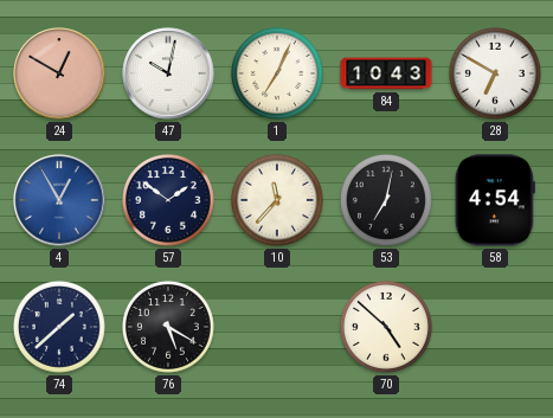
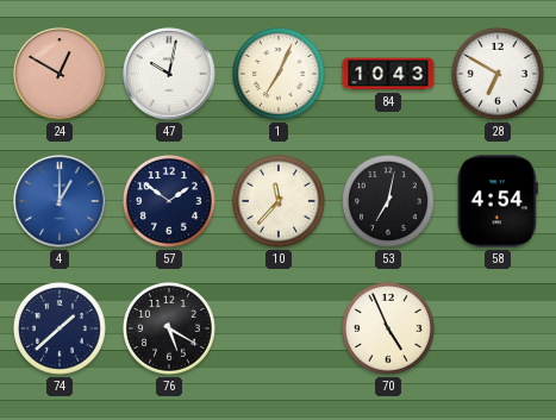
4: 12:55 -> 1:00 (60, 201)
70: 4:52 -> 4:56 (388, 328)
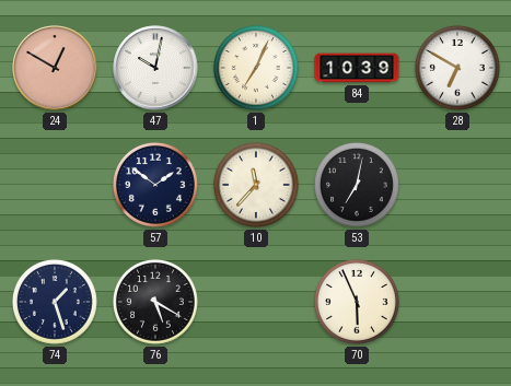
84: 10:43 -> 10:39 (357, 68)
4: 1:00 -> none (60, 201)
58: 4:54 -> none (498, 201)
74: 1:38 -> 1:27 (55, 302)
70: 4:56 -> 5:56 (357, 302)
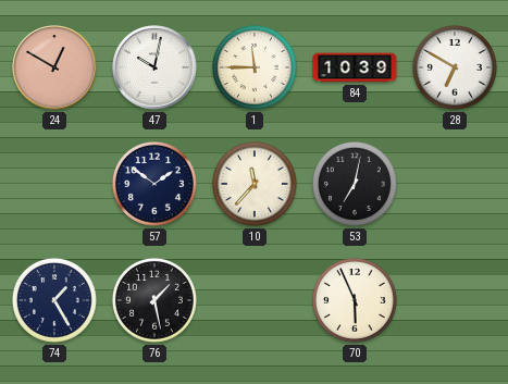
1: 7:04 -> 11:45 (255, 67)
74: 1:27 -> 1:25 (54, 300)
76: 5:20 -> 1:28 (154, 300)
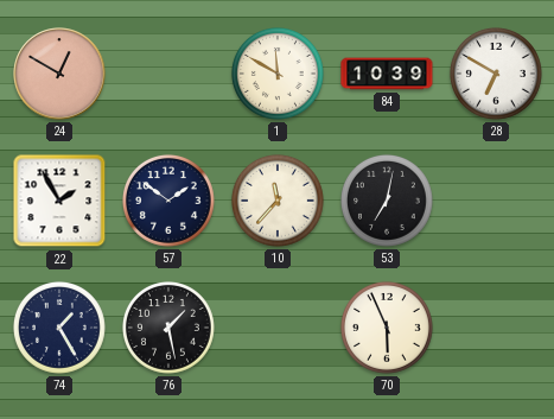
47: 10:02 -> none (154, 67)
1: 11:45 -> 11:50 (278, 74)
22: none -> 1:55 (59, 201)
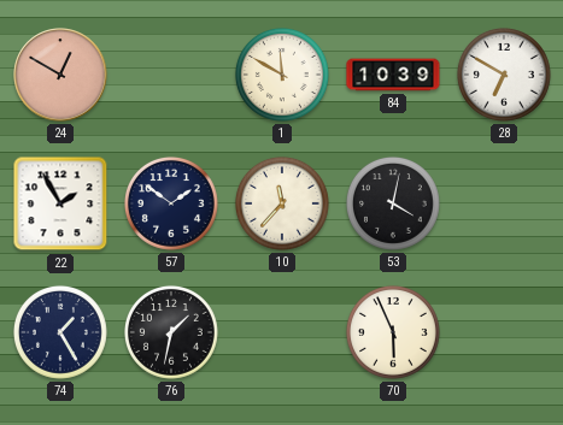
53: 7:02 -> 4:02 (393, 203)
76: 1:28 -> 1:32 (171, 332)
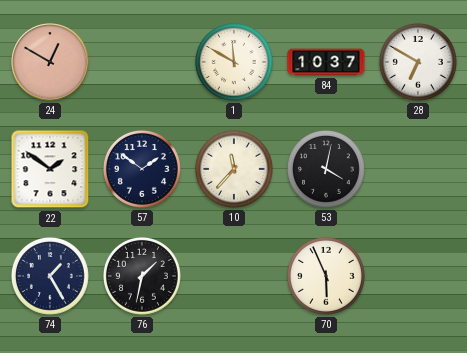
84: 10:39 -> 10:37 (326, 62)
22: 1:55 -> 1:51 (50, 169)
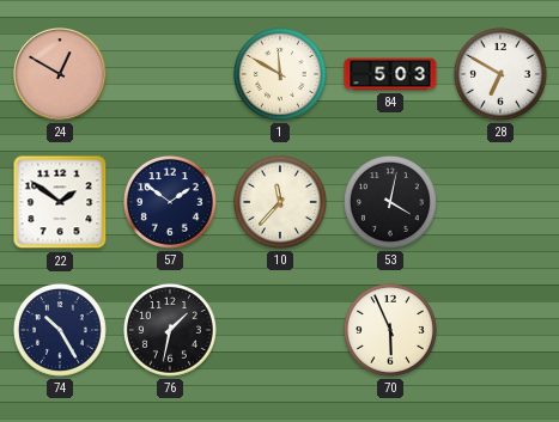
84: 10:37 -> 5:03 (390, 74)
74: 1:25 -> 10:25 (60, 330)
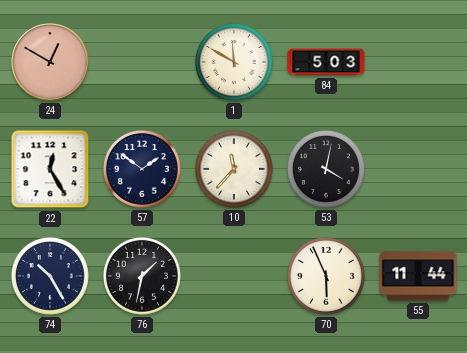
28: 6:50 -> none (500, 74)
22: 1:51 -> 12:25 (50, 169)
55: none -> 11:44 (418, 276)
